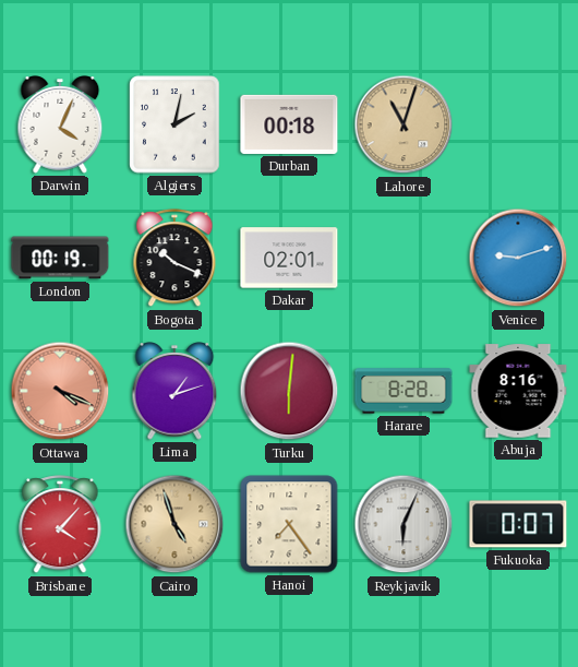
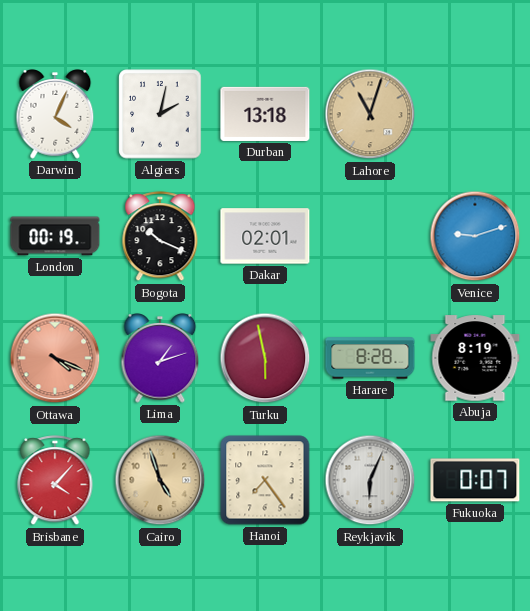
Durban: 00:18 -> 13:18 (265, 114)
Turku: 6:01 -> 5:58 (265, 358)
Abuja: 8:16 -> 8:19 (475, 358)
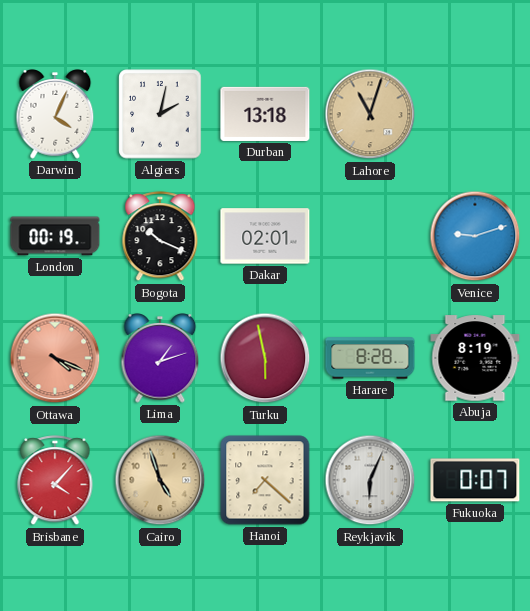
Hanoi: 7:24 -> 7:22 (265, 480)
